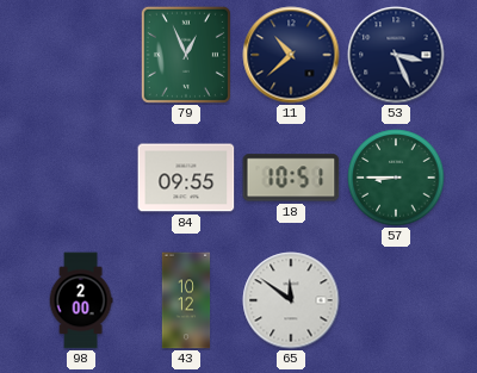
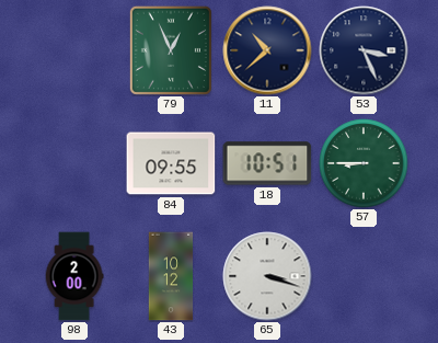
65: 11:51 -> 3:18 (267, 276)
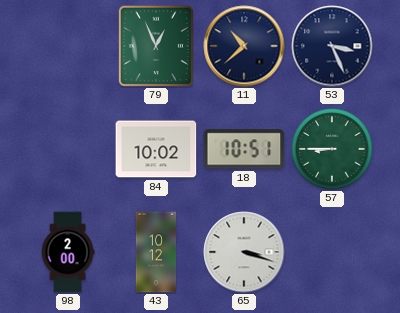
84: 09:55 -> 10:02 (156, 149)
